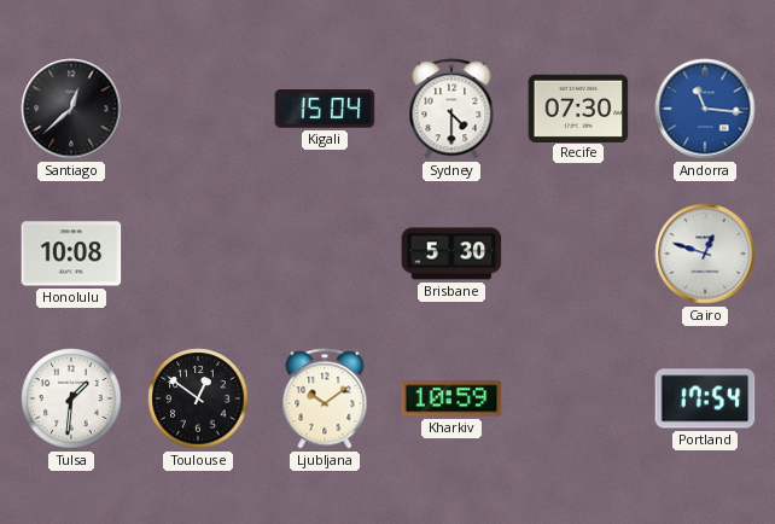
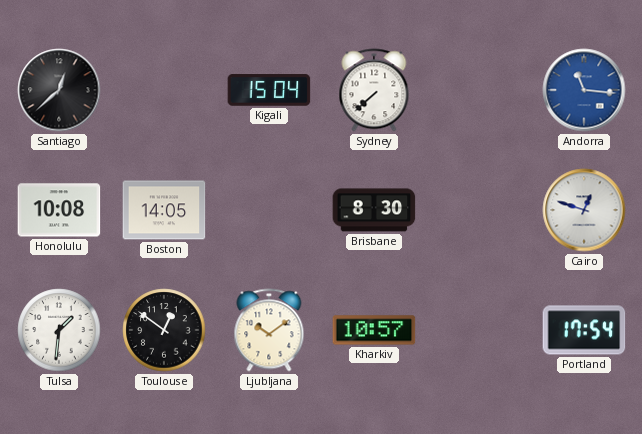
Sydney: 4:30 -> 7:38 (374, 90)
Recife: 07:30 -> none (578, 107)
Boston: none -> 14:05 (164, 210)
Brisbane: 5:30 -> 8:30 (374, 210)
Kharkiv: 10:59 -> 10:57 (374, 330)
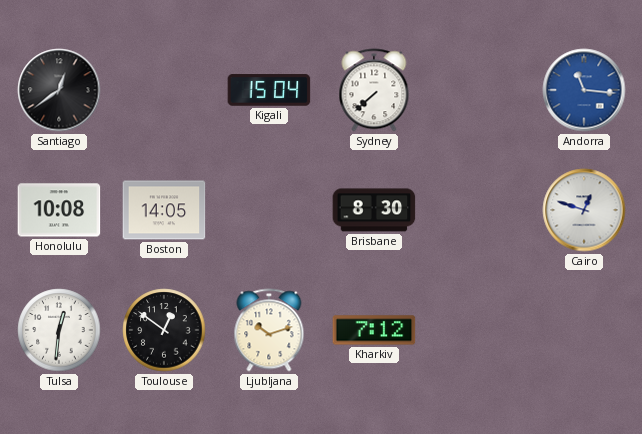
Santiago: 12:38 -> 12:39 (59, 90)
Tulsa: 1:31 -> 12:31 (59, 330)
Ljubljana: 10:09 -> 10:12 (269, 330)
Kharkiv: 10:57 -> 7:12 (374, 330)
Portland: 17:54 -> none (584, 330)
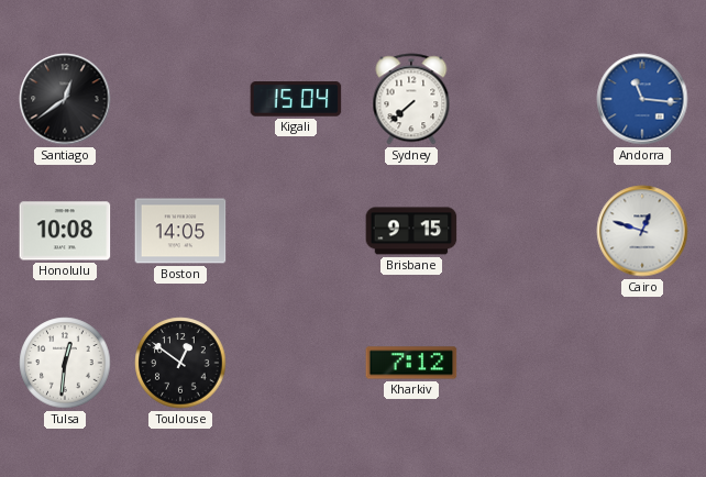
Brisbane: 8:30 -> 9:15 (411, 231)
Ljubljana: 10:12 -> none (269, 330)
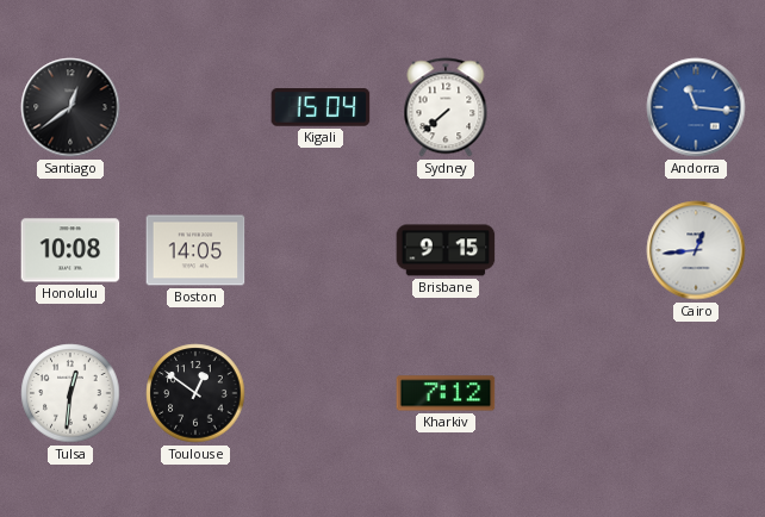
Cairo: 12:48 -> 12:44 (696, 250)
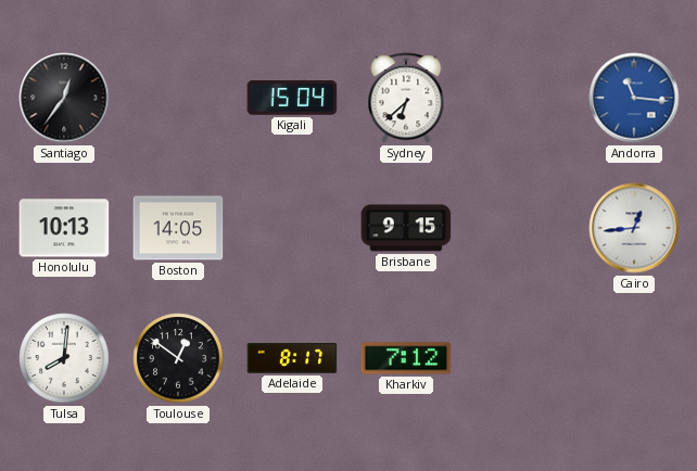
Santiago: 12:39 -> 12:36 (64, 98)
Sydney: 7:38 -> 6:38 (406, 98)
Honolulu: 10:08 -> 10:13 (64, 228)
Tulsa: 12:31 -> 8:01 (64, 358)
Adelaide: none -> 8:17 (292, 358)
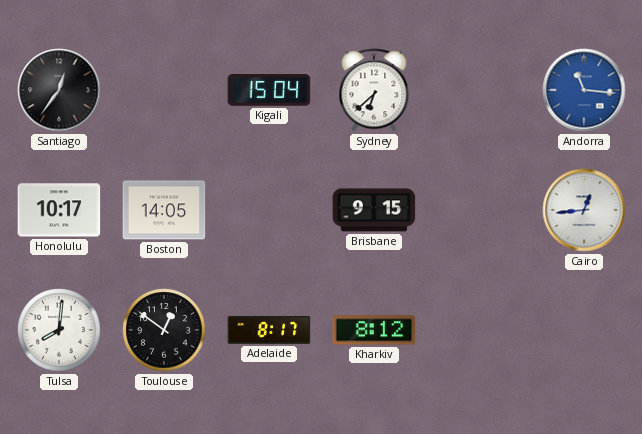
Honolulu: 10:13 -> 10:17 (59, 210)
Kharkiv: 7:12 -> 8:12 (374, 330)
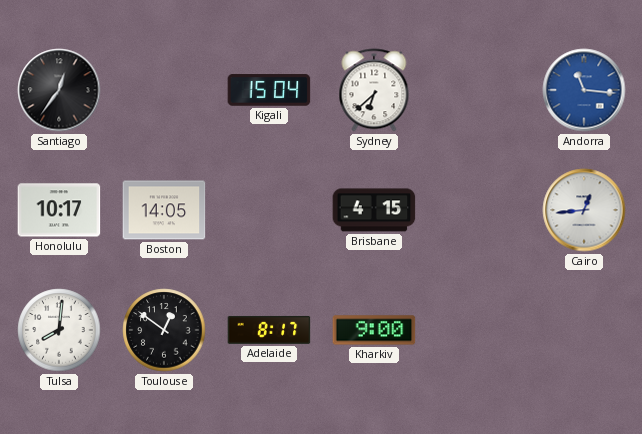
Brisbane: 9:15 -> 4:15 (374, 210)
Kharkiv: 8:12 -> 9:00 (374, 330)
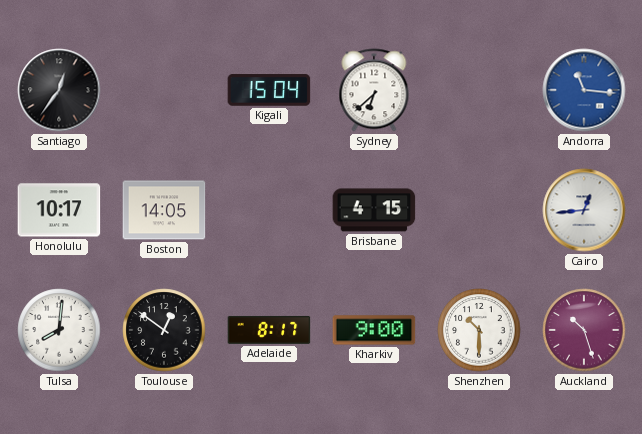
Shenzhen: none -> 10:30 (479, 330)
Auckland: none -> 10:27 (584, 330)
